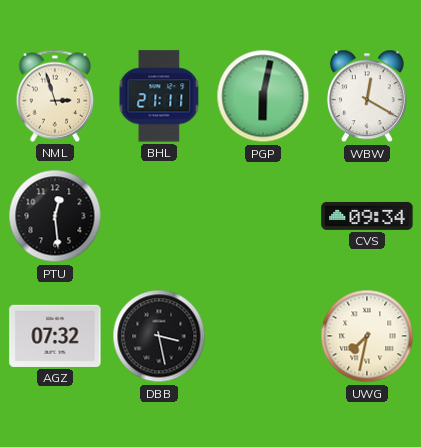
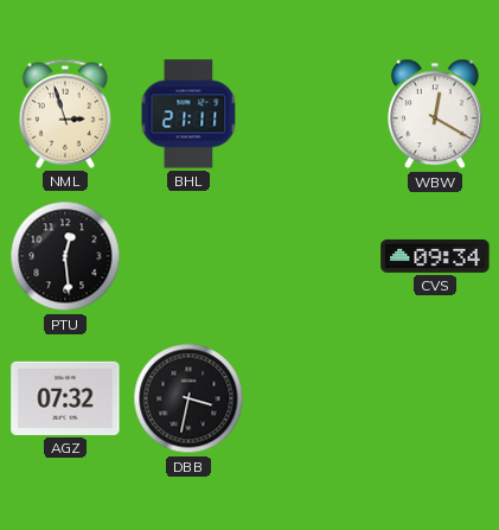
PGP: 6:02 -> none (263, 96)
DBB: 3:28 -> 3:32 (188, 398)
UWG: 7:32 -> none (367, 336)
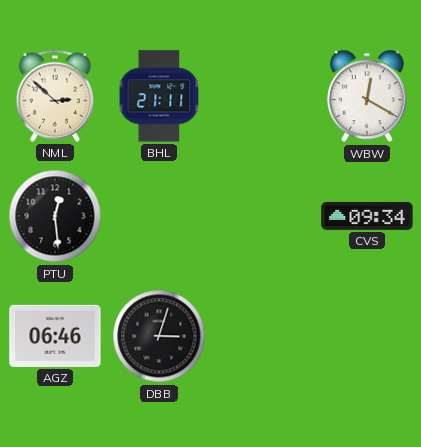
NML: 2:57 -> 2:52 (55, 96)
AGZ: 07:32 -> 06:46 (55, 336)
DBB: 3:32 -> 3:03 (159, 336)
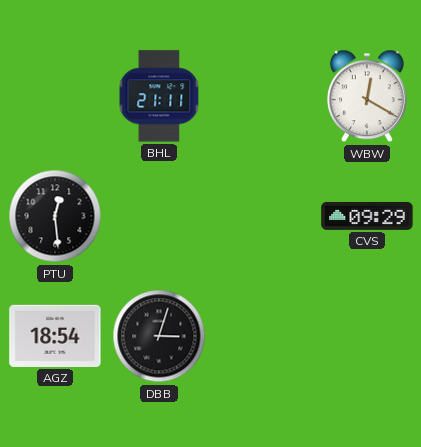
NML: 2:52 -> none (55, 96)
CVS: 09:34 -> 09:29 (367, 216)
AGZ: 06:46 -> 18:54 (55, 336)
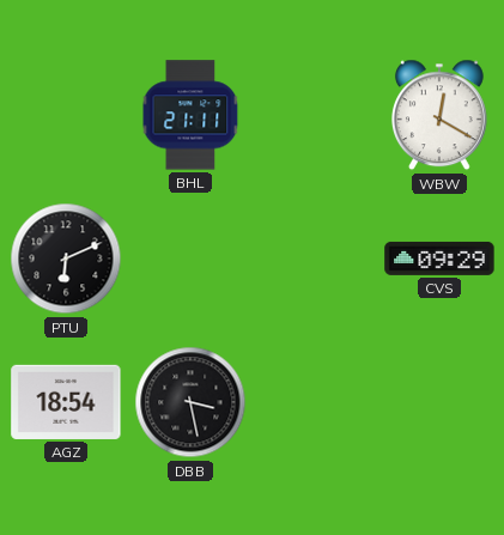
PTU: 12:29 -> 6:11 (66, 259)
DBB: 3:03 -> 3:28 (190, 402)
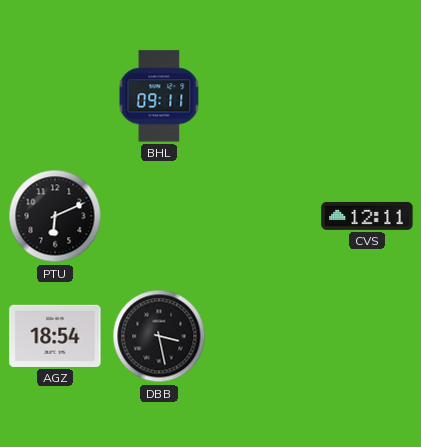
BHL: 21:11 -> 09:11 (159, 96)
WBW: 12:20 -> none (439, 115)
CVS: 09:29 -> 12:11 (367, 216)
